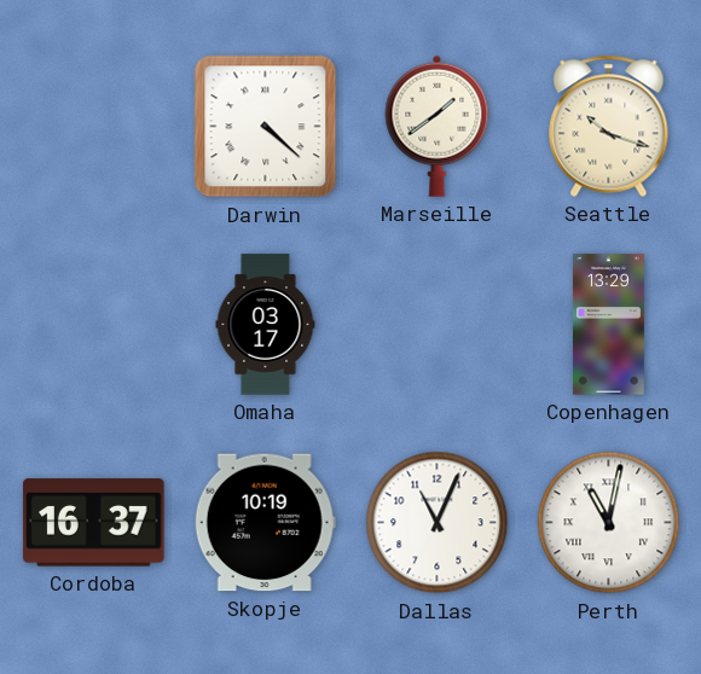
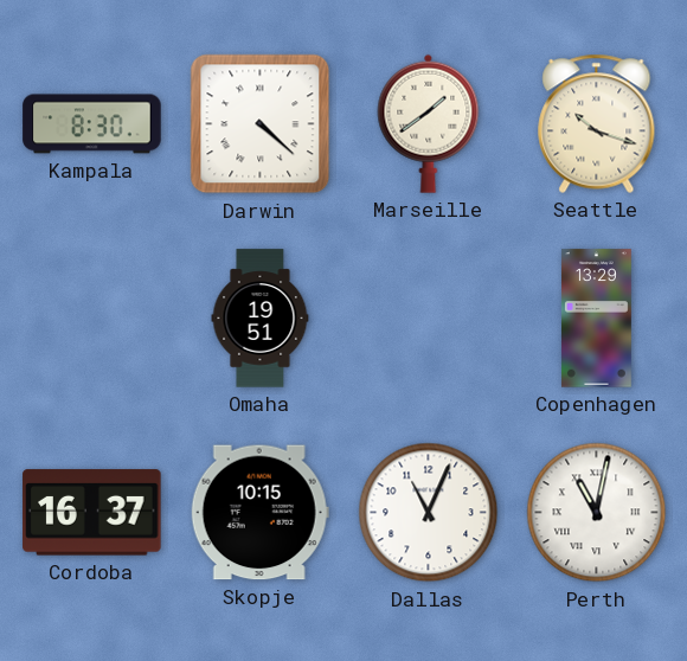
Kampala: none -> 8:30 (92, 124)
Omaha: 03:17 -> 19:51 (261, 319)
Skopje: 10:19 -> 10:15 (259, 513)
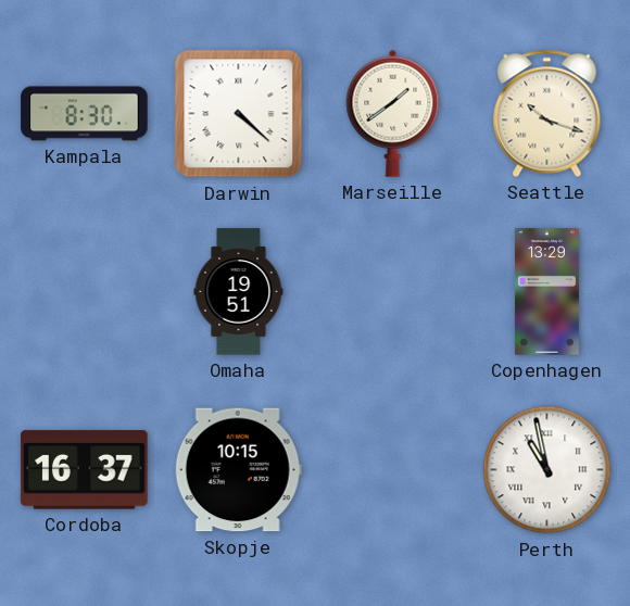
Dallas: 11:04 -> none (429, 513)
Perth: 11:02 -> 10:58 (547, 470)
